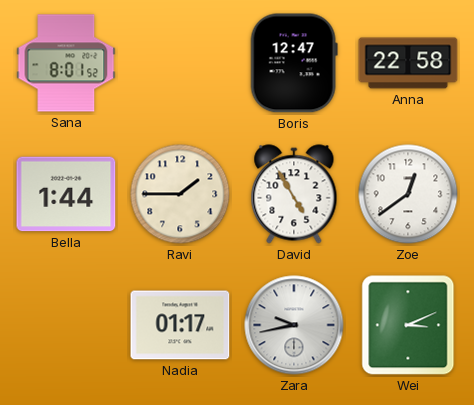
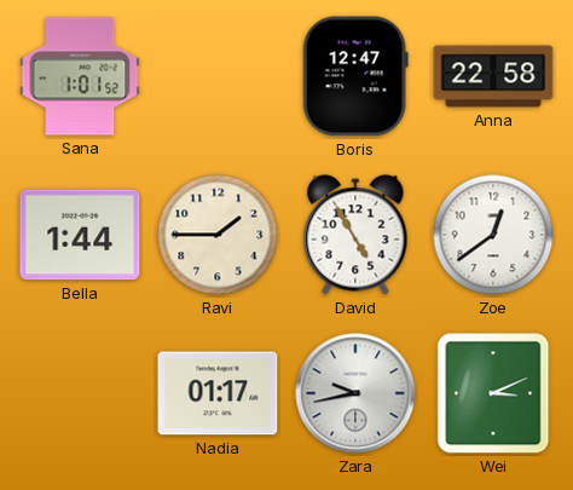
Sana: 8:01 -> 1:01 (80, 76)
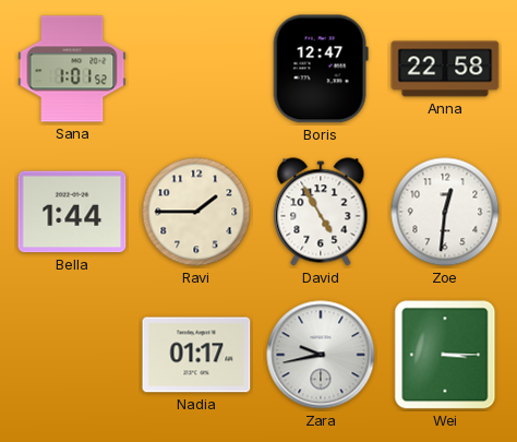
Zoe: 12:39 -> 12:31 (445, 212)
Wei: 3:11 -> 3:15 (445, 355)
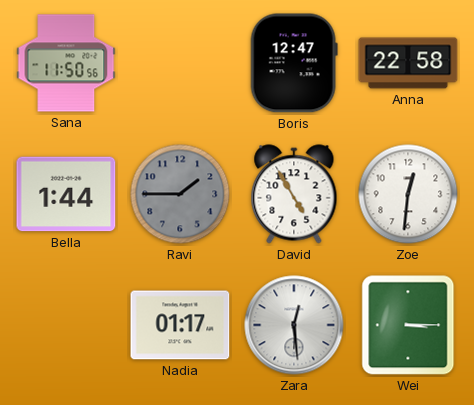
Sana: 1:01 -> 11:50 (66, 63)
Ravi dial: cream -> grey (180, 194)
Zara: 9:43 -> 12:29 (294, 325)
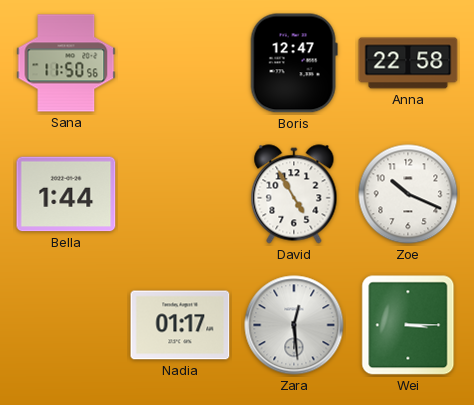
Ravi: 1:45 -> none (180, 194)
Zoe: 12:31 -> 10:19 (408, 194)
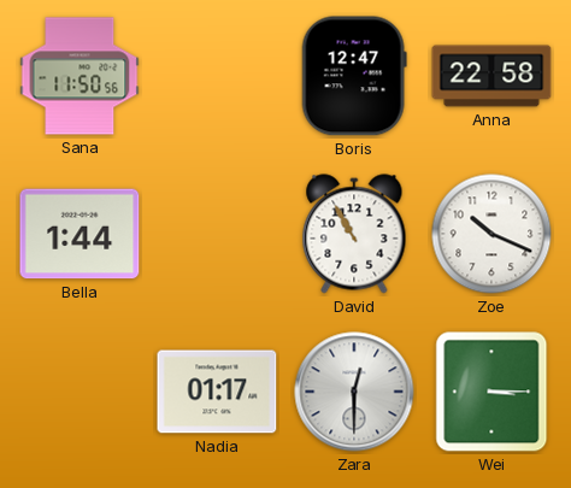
David: 4:55 -> 10:55 (354, 234)
Zara: 12:29 -> 12:30 (354, 392)
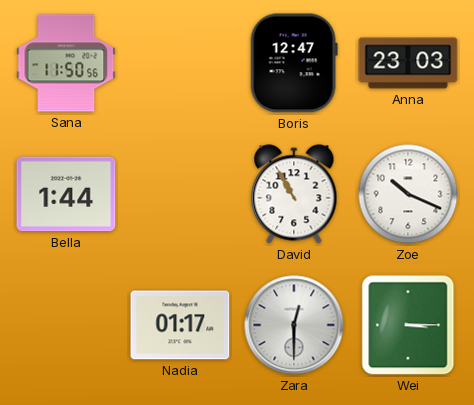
Anna: 22:58 -> 23:03 (408, 63)
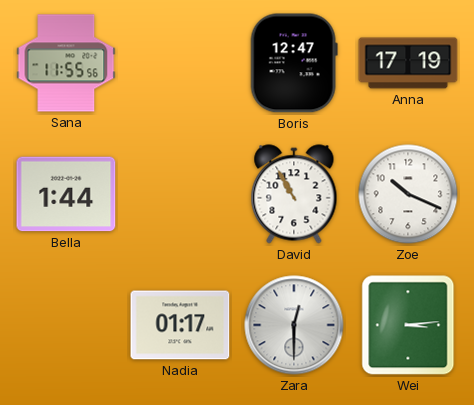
Sana: 11:50 -> 11:55 (66, 63)
Anna: 23:03 -> 17:19 (408, 63)
Wei: 3:15 -> 3:14 (408, 325)
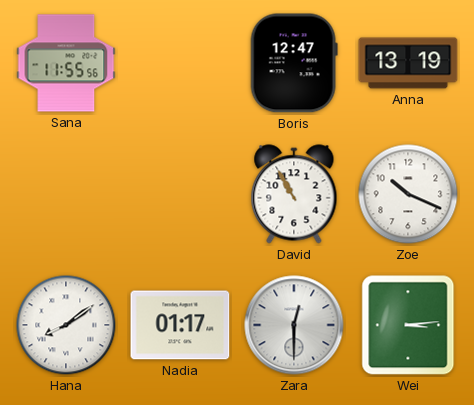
Anna: 17:19 -> 13:19 (408, 63)
Bella: 1:44 -> none (66, 194)
Hana: none -> 8:09 (66, 325)
